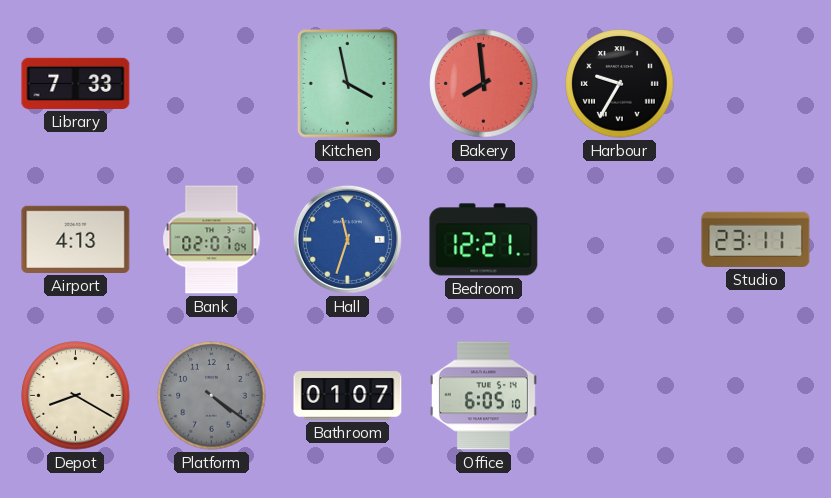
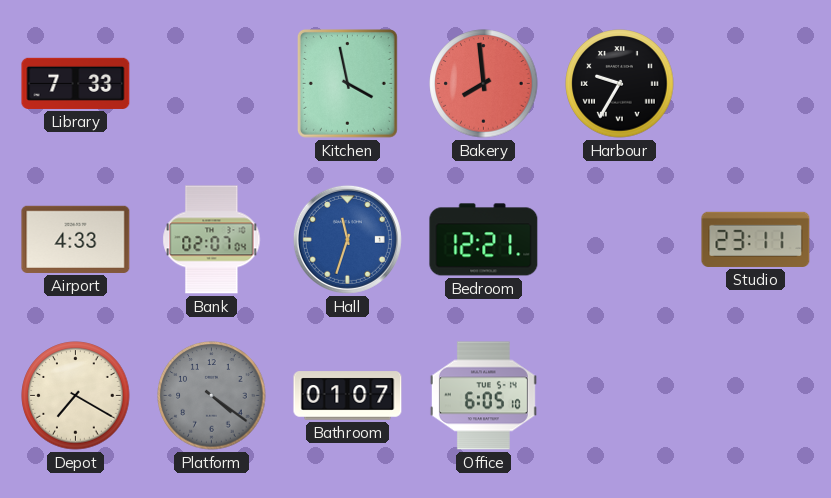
Airport: 4:13 -> 4:33 (76, 239)
Depot: 8:20 -> 7:20 (76, 396)
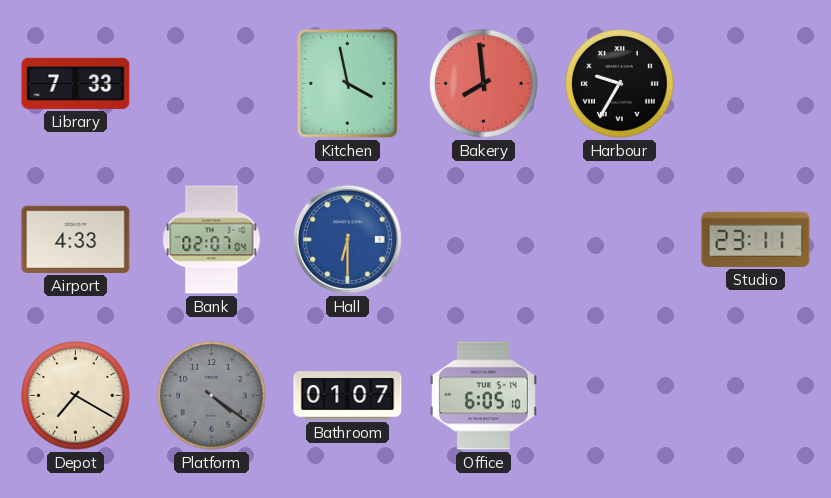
Hall: 11:33 -> 6:30 (347, 239)
Bedroom: 12:21 -> none (484, 240)
